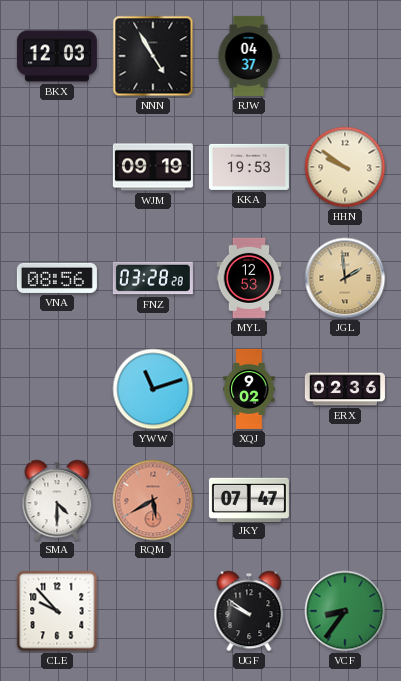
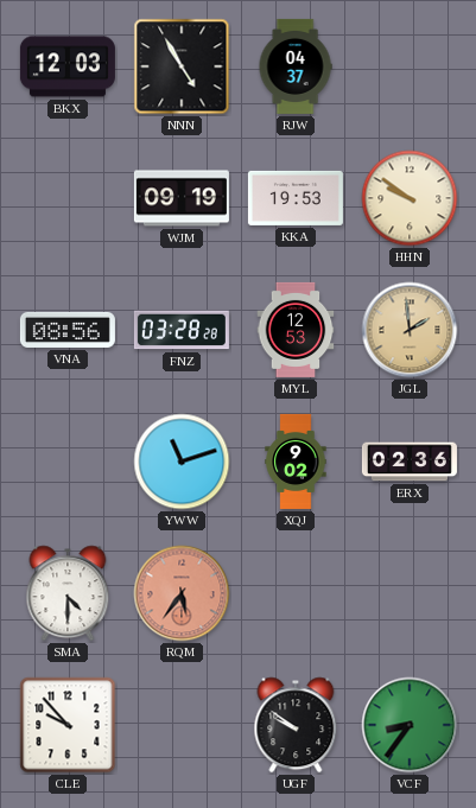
RQM: 5:40 -> 5:36 (182, 593)
JKY: 07:47 -> none (249, 499)
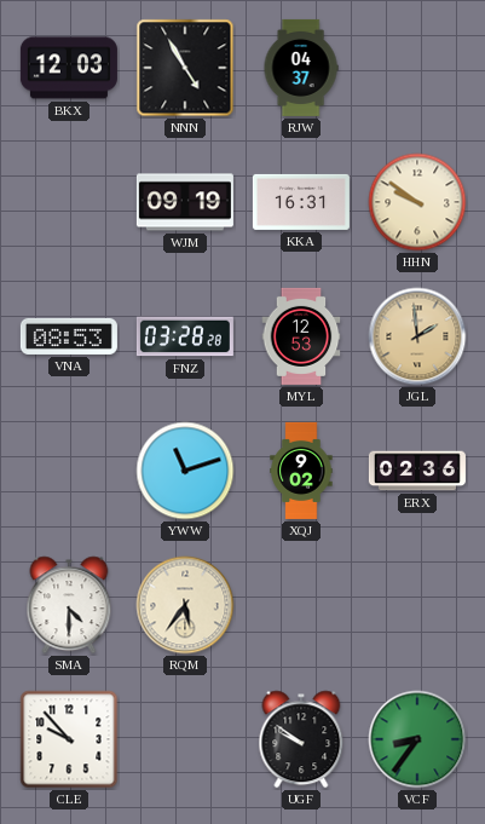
KKA: 19:53 -> 16:31 (301, 202)
VNA: 08:56 -> 08:53 (69, 336)
RQM dial: salmon -> cream (185, 605)
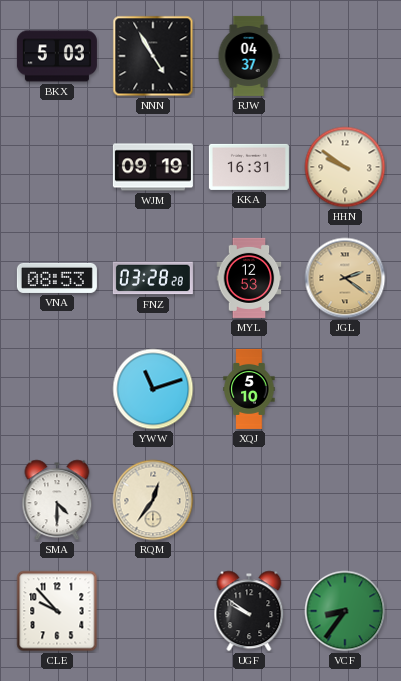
BKX: 12:03 -> 5:03 (57, 56)
JGL: 1:59 -> 2:21 (345, 278)
XQJ: 9:02 -> 5:10 (249, 389)
ERX: 02:36 -> none (417, 471)
RQM: 5:36 -> 12:36 (153, 500)
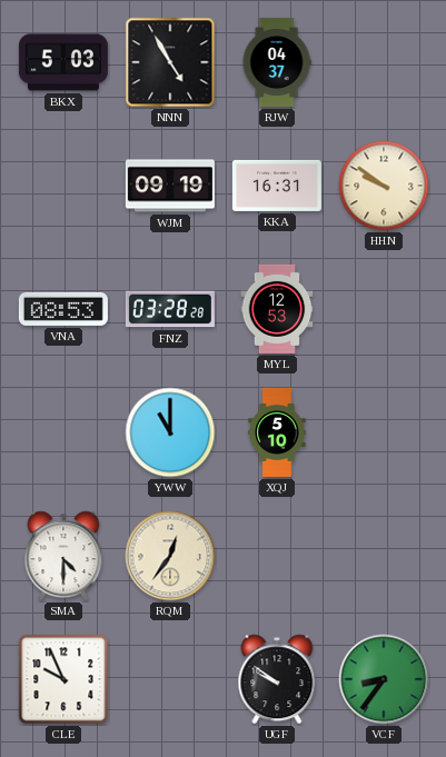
JGL: 2:21 -> none (345, 278)
YWW: 11:12 -> 11:00 (170, 432)
CLE: 9:53 -> 9:56 (63, 679)
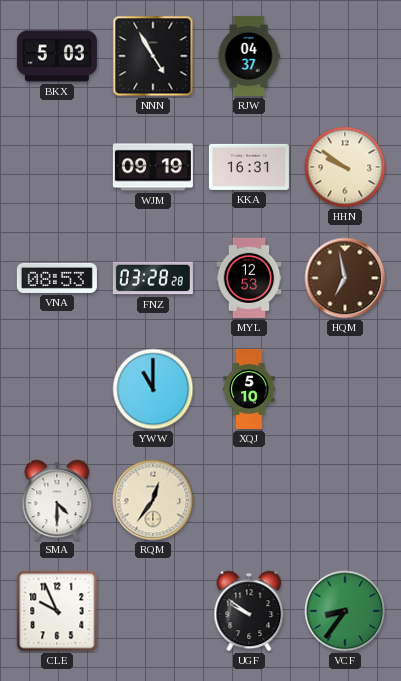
HQM: none -> 6:58 (345, 278)
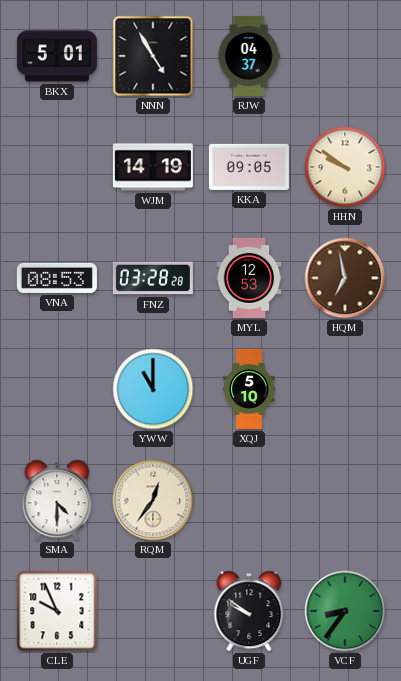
BKX: 5:03 -> 5:01 (57, 56)
WJM: 09:19 -> 14:19 (153, 167)
KKA: 16:31 -> 09:05 (249, 167)
